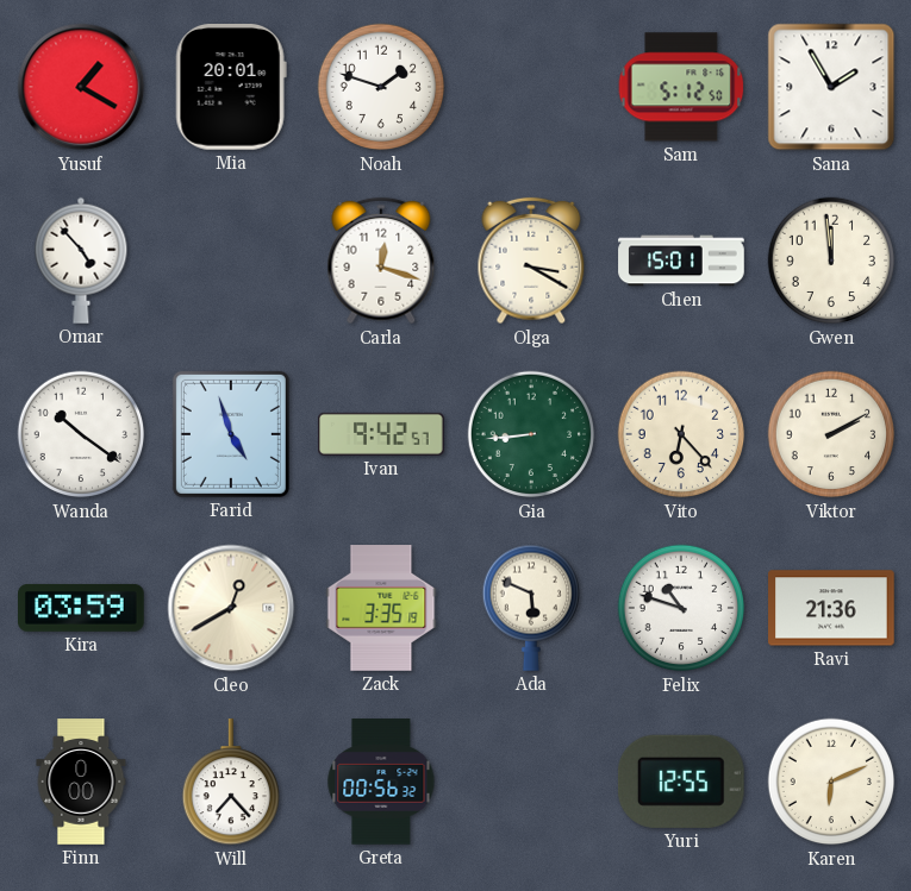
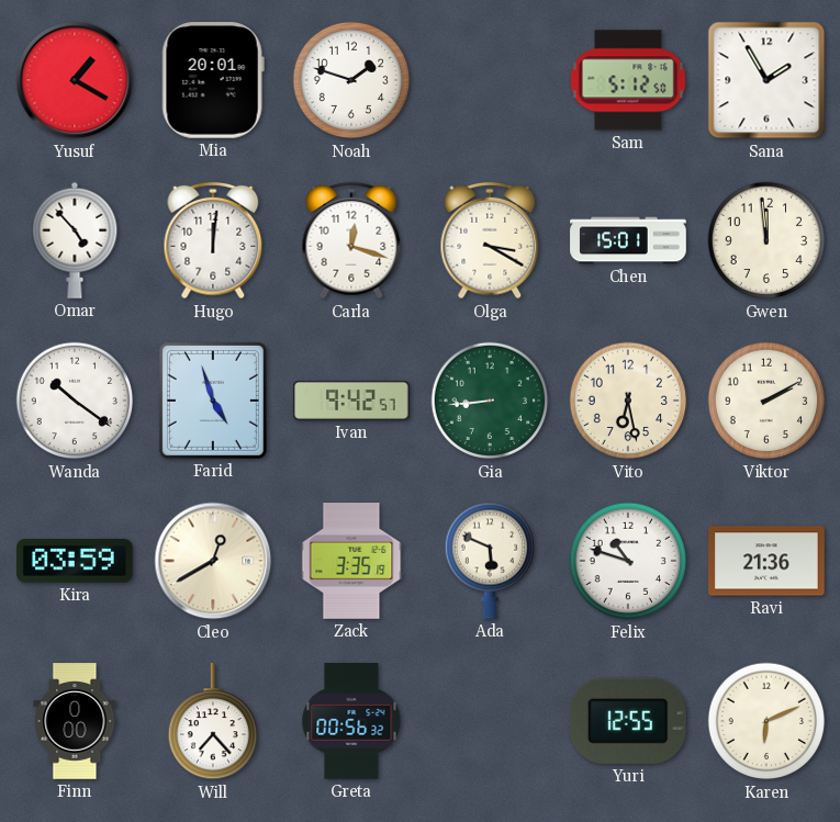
Hugo: none -> 12:01 (213, 240)
Vito: 6:23 -> 6:28 (628, 401)
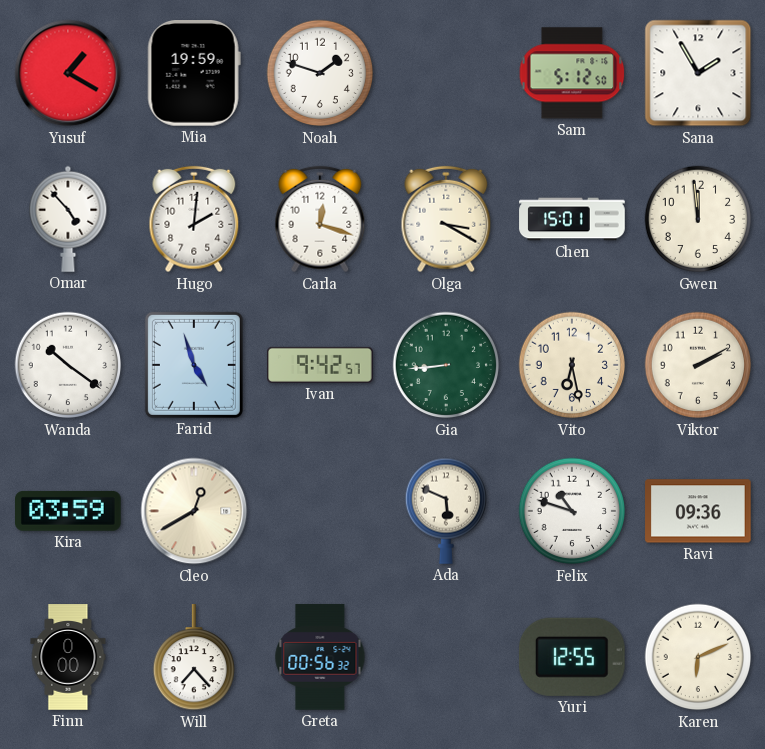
Mia: 20:01 -> 19:59 (194, 74)
Hugo: 12:01 -> 2:01 (194, 219)
Zack: 3:35 -> none (351, 561)
Ravi: 21:36 -> 09:36 (698, 511)
